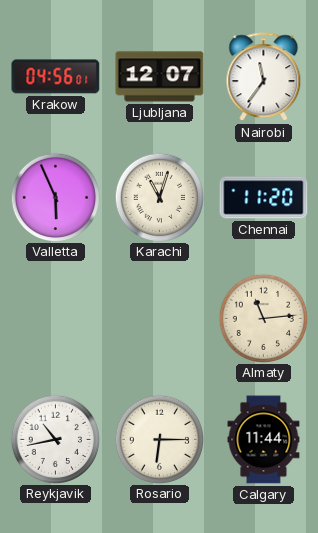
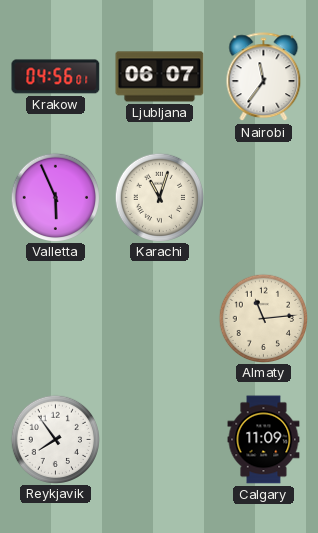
Ljubljana: 12:07 -> 06:07 (160, 77)
Chennai: 11:20 -> none (264, 198)
Reykjavik: 10:43 -> 7:54 (55, 439)
Rosario: 6:15 -> none (159, 439)
Calgary: 11:44 -> 11:09 (264, 440)
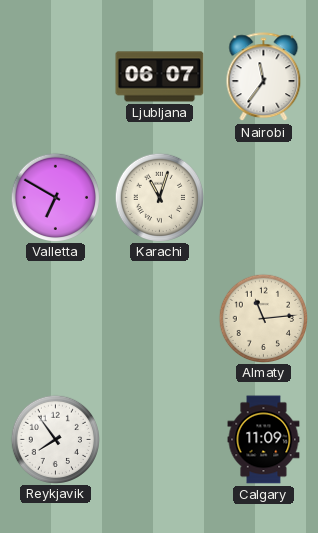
Krakow: 04:56 -> none (56, 77)
Valletta: 5:56 -> 6:50 (55, 197)
